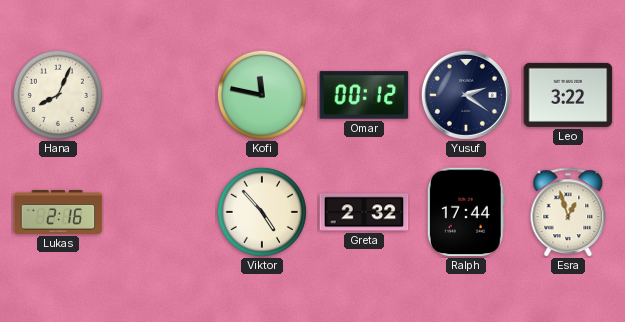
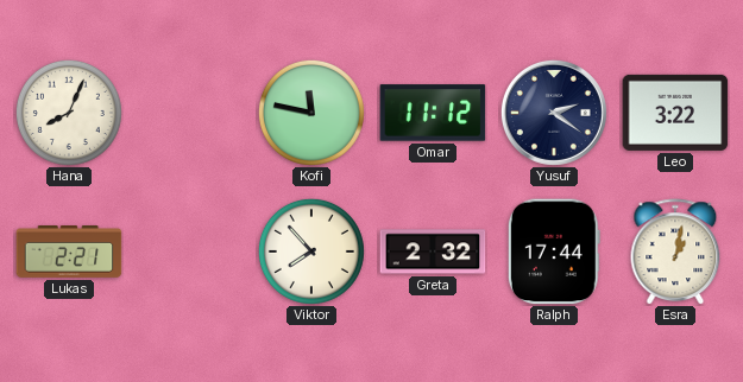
Omar: 00:12 -> 11:12 (433, 113)
Lukas: 2:16 -> 2:21 (69, 253)
Viktor: 4:53 -> 7:53 (311, 252)
Esra: 12:57 -> 1:02 (675, 252)
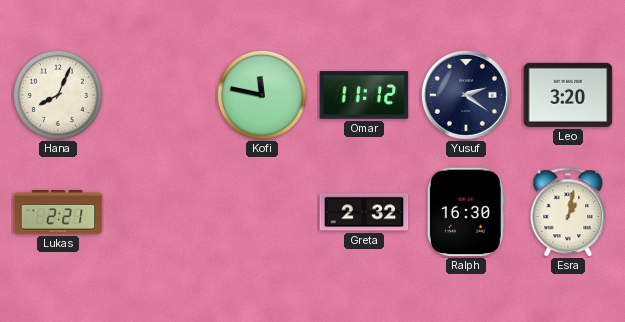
Leo: 3:22 -> 3:20 (568, 95)
Viktor: 7:53 -> none (311, 252)
Ralph: 17:44 -> 16:30 (466, 212)
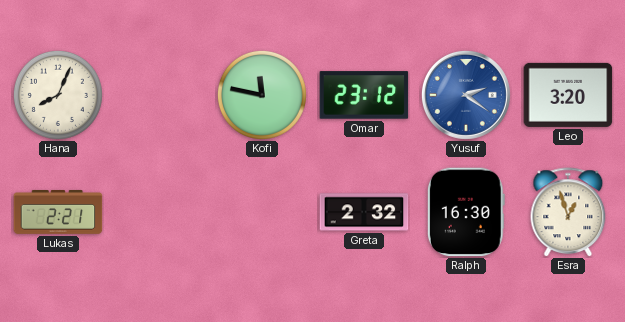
Omar: 11:12 -> 23:12 (364, 95)
Yusuf dial: navy -> blue (466, 95)
Esra: 1:02 -> 12:57 (568, 212)
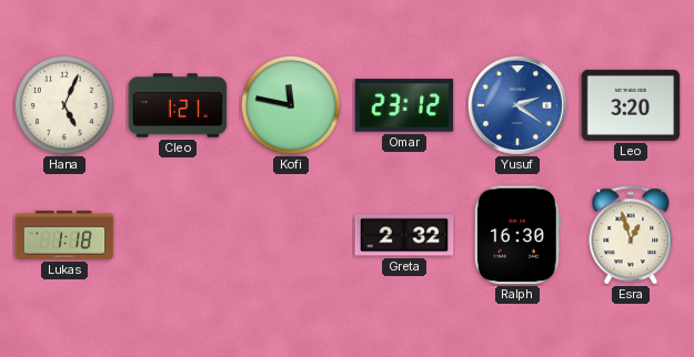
Hana: 8:04 -> 5:04 (64, 105)
Cleo: none -> 1:21 (178, 105)
Lukas: 2:21 -> 1:18 (64, 236)
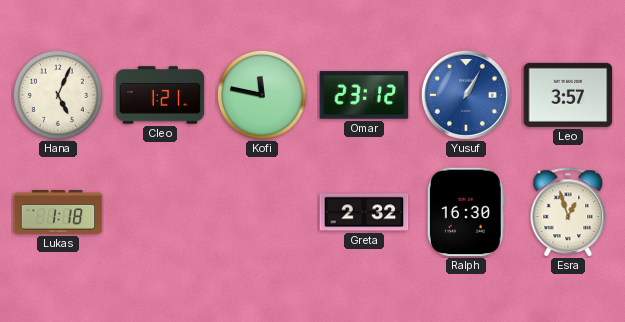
Yusuf: 2:21 -> 1:05 (466, 95)
Leo: 3:20 -> 3:57 (568, 95)
